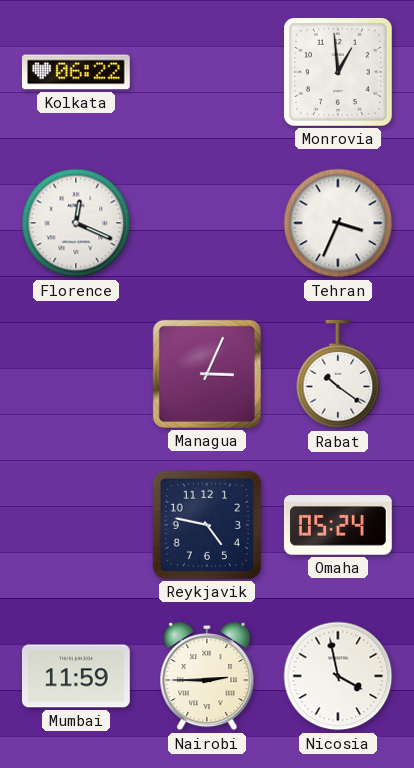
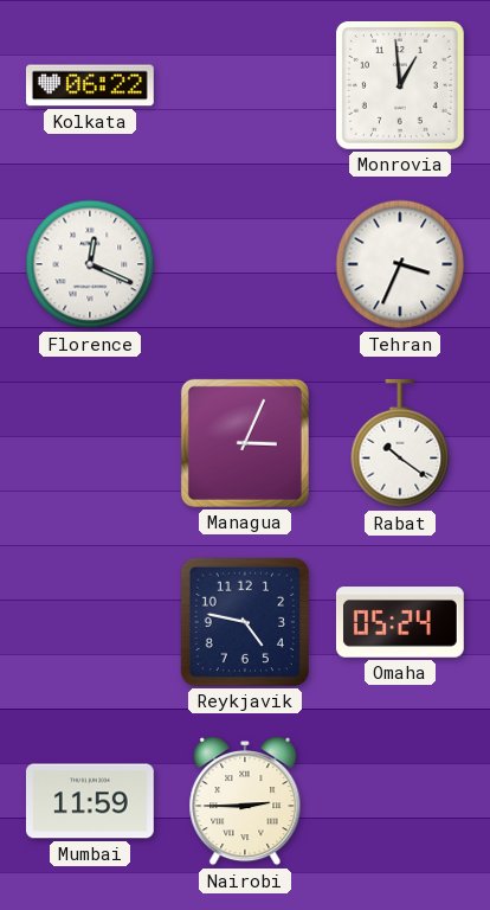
Nicosia: 3:58 -> none (338, 676)
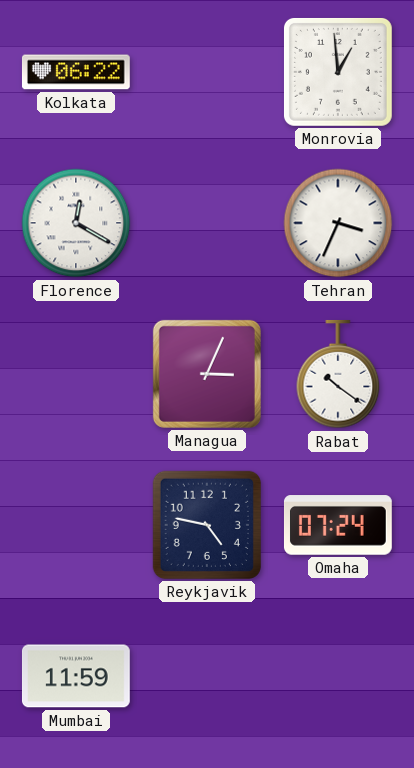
Florence: 12:19 -> 12:20 (76, 223)
Omaha: 05:24 -> 07:24 (338, 525)
Nairobi: 2:45 -> none (245, 801)
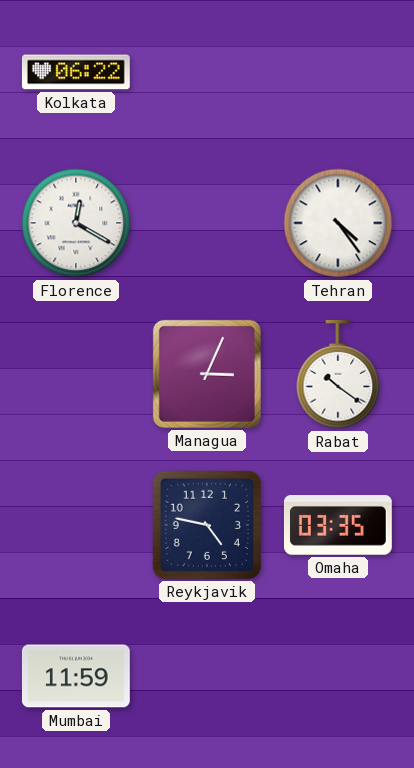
Monrovia: 12:59 -> none (338, 72)
Tehran: 3:34 -> 4:24 (338, 223)
Omaha: 07:24 -> 03:35 (338, 525)
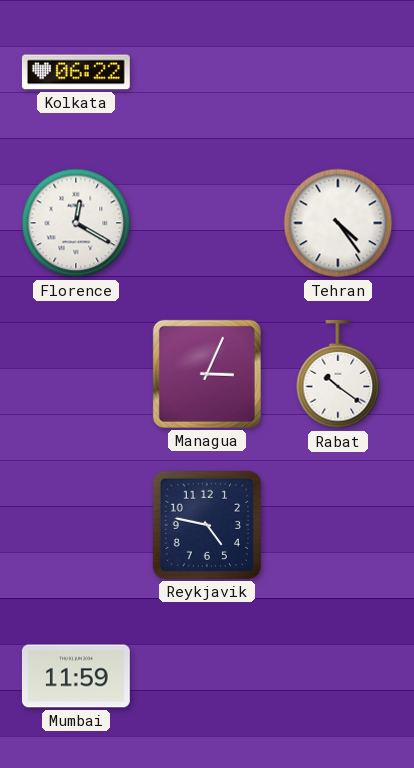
Omaha: 03:35 -> none (338, 525)
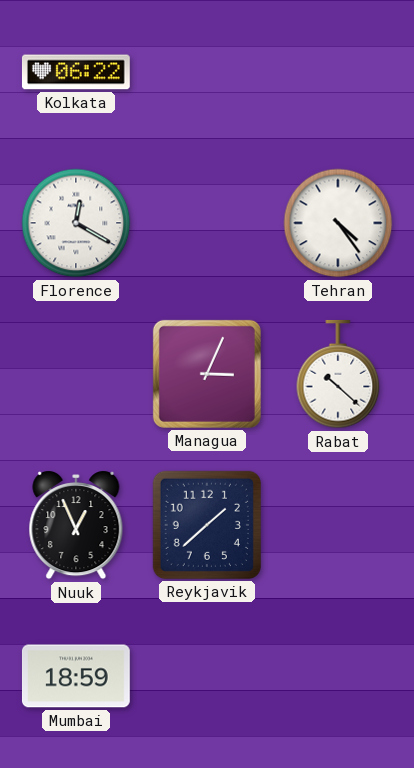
Rabat: 10:21 -> 10:22 (338, 375)
Nuuk: none -> 12:56 (76, 525)
Reykjavik: 4:47 -> 1:38 (207, 525)
Mumbai: 11:59 -> 18:59 (76, 676)
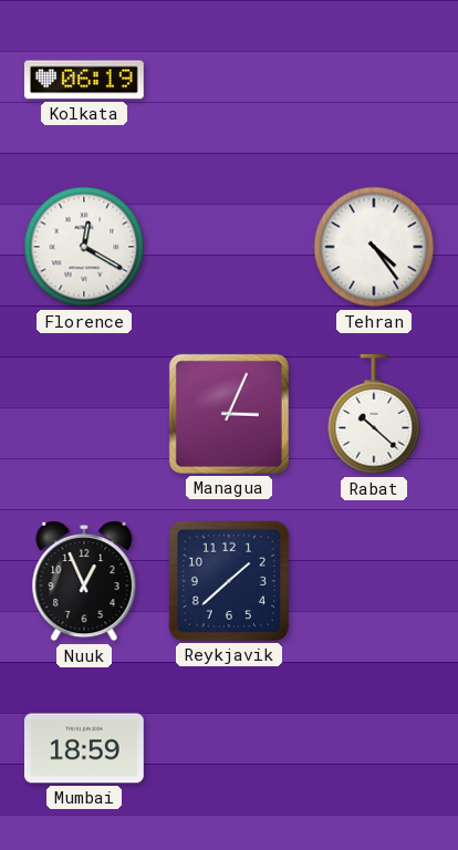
Kolkata: 06:22 -> 06:19 (84, 80)
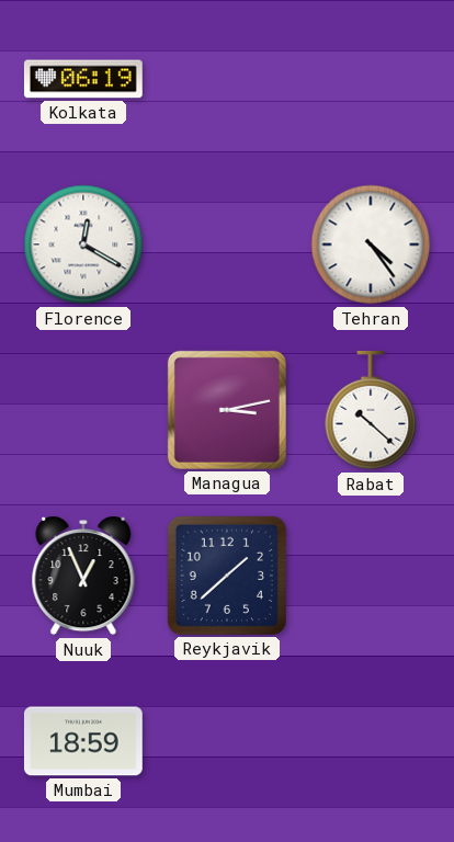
Managua: 3:04 -> 3:13 (227, 410)
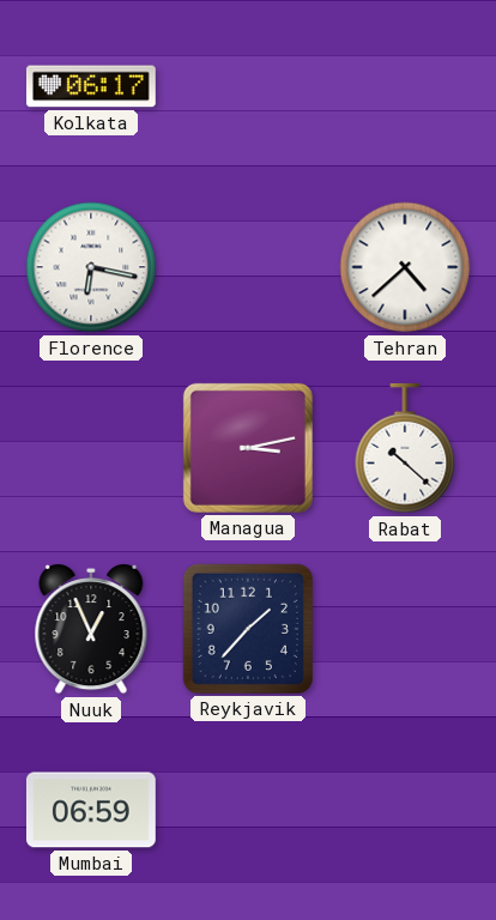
Kolkata: 06:19 -> 06:17 (91, 86)
Florence: 12:20 -> 6:17 (91, 267)
Tehran: 4:24 -> 4:38 (405, 267)
Reykjavik: 1:38 -> 1:37 (248, 629)
Mumbai: 18:59 -> 06:59 (91, 810)
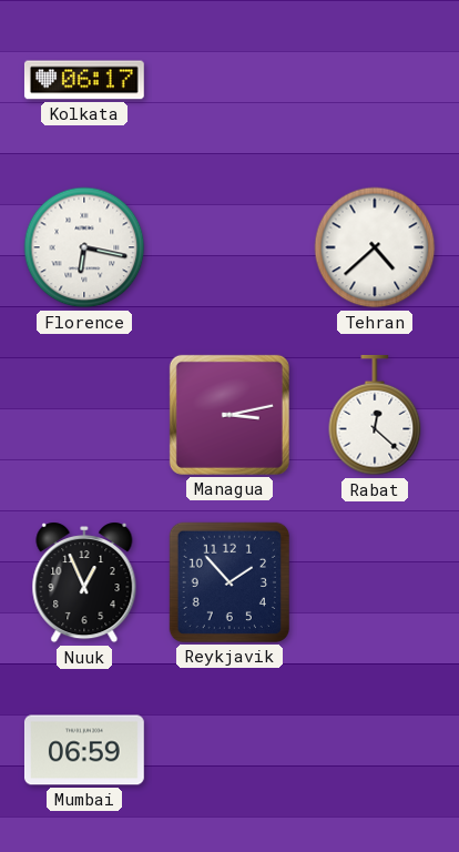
Rabat: 10:22 -> 12:22 (375, 416)
Reykjavik: 1:37 -> 1:53 (229, 582)
